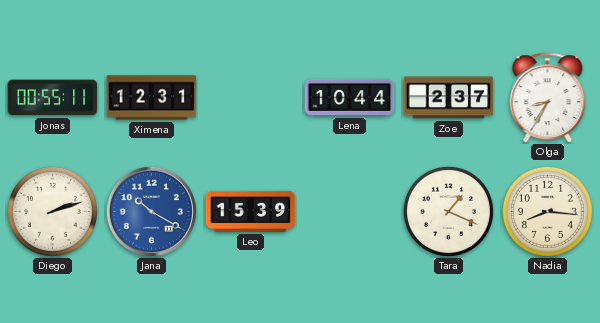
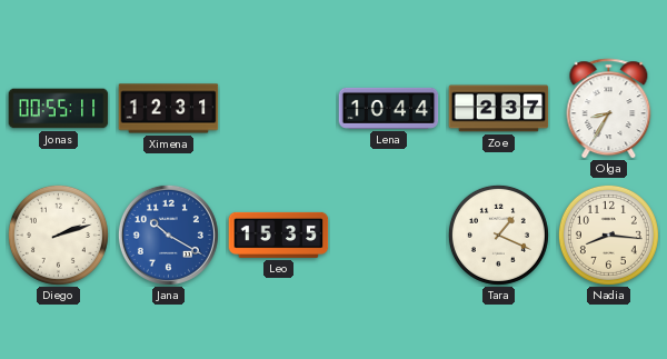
Leo: 15:39 -> 15:35 (279, 235)
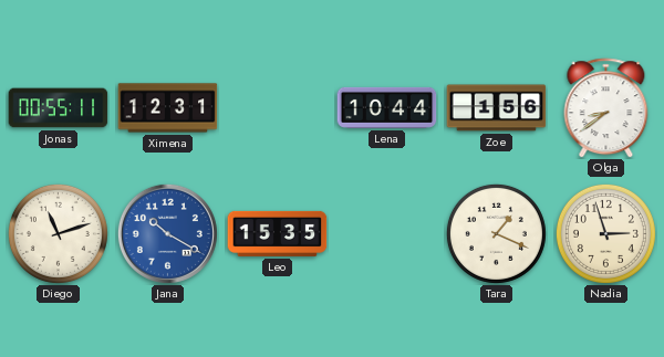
Zoe: 2:37 -> 1:56 (497, 108)
Olga: 8:35 -> 8:39 (606, 108)
Diego: 2:12 -> 11:12 (58, 233)
Nadia: 8:16 -> 2:57 (605, 233)
